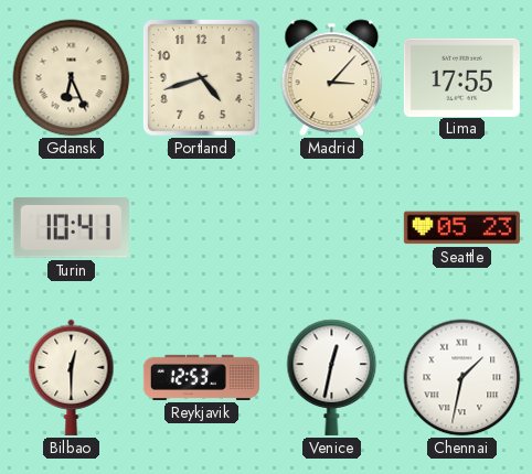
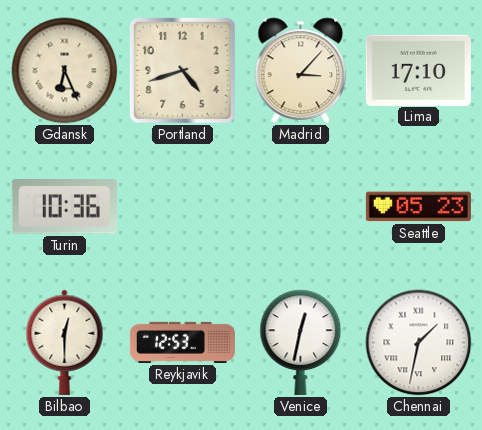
Lima: 17:55 -> 17:10 (418, 70)
Turin: 10:41 -> 10:36 (64, 207)
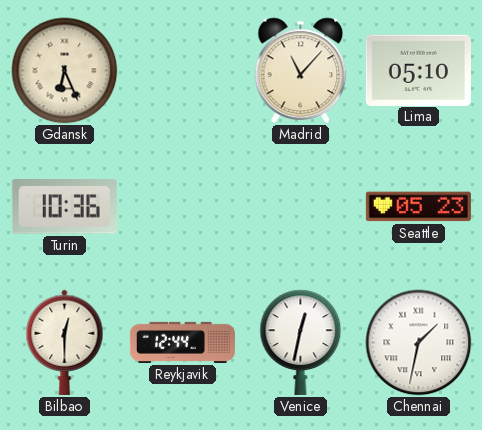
Portland: 4:42 -> none (182, 70)
Madrid: 3:07 -> 11:07 (301, 71)
Lima: 17:10 -> 05:10 (418, 70)
Reykjavik: 12:53 -> 12:44 (182, 342)
